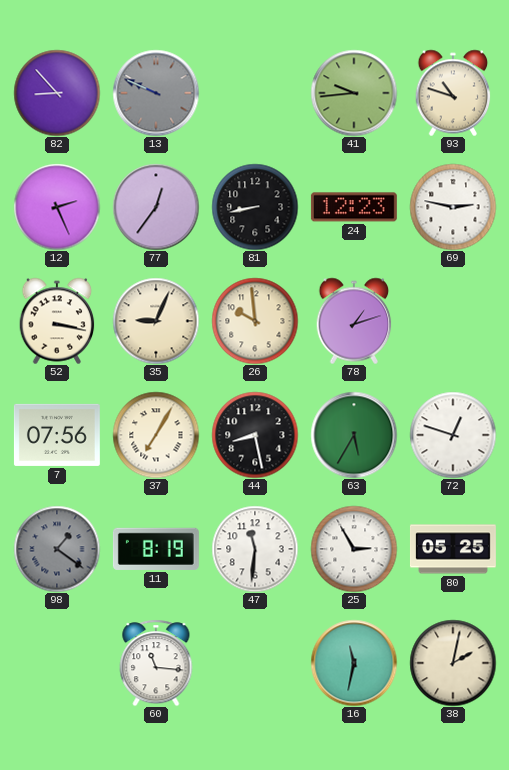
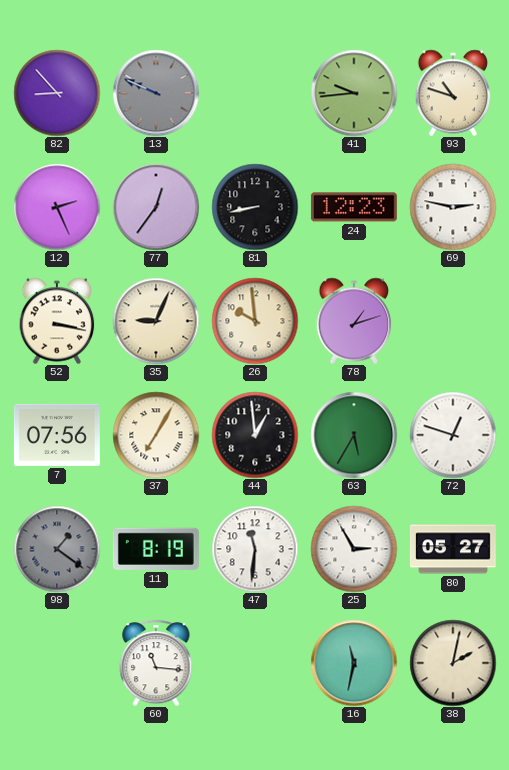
44: 8:28 -> 12:59 (255, 435)
80: 05:25 -> 05:27 (453, 549)
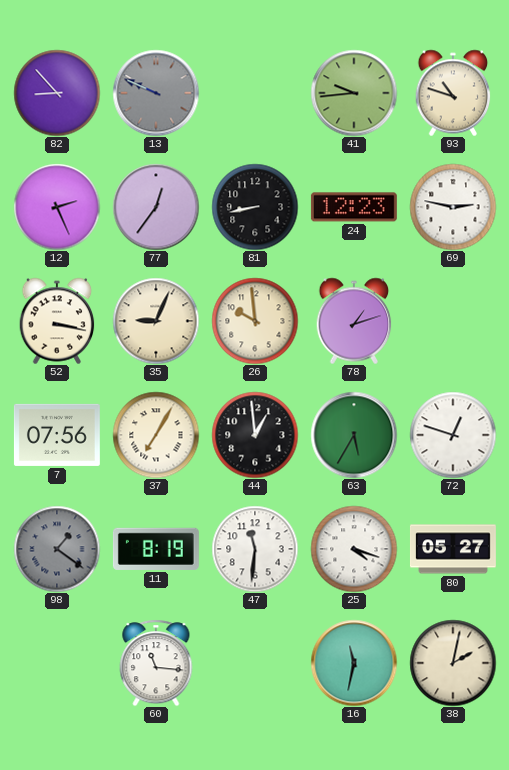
25: 2:55 -> 4:18 (354, 549)
